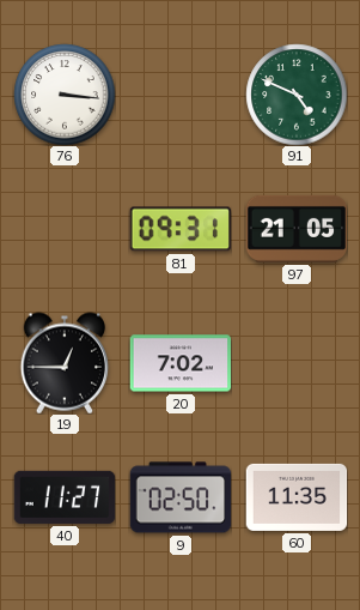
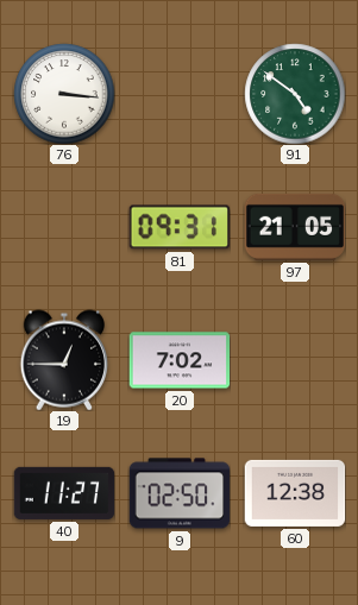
91: 4:49 -> 4:51 (295, 94)
60: 11:35 -> 12:38 (295, 493)
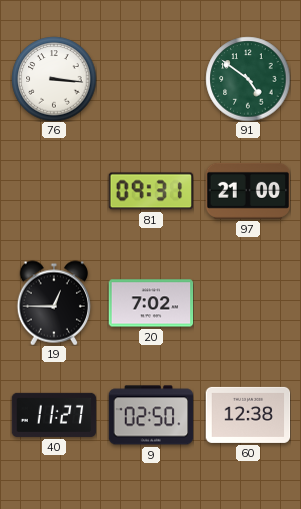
97: 21:05 -> 21:00 (248, 191)
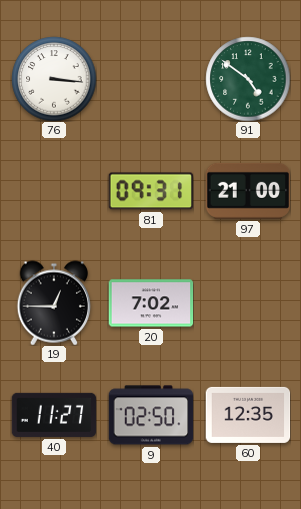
60: 12:38 -> 12:35 (248, 415)
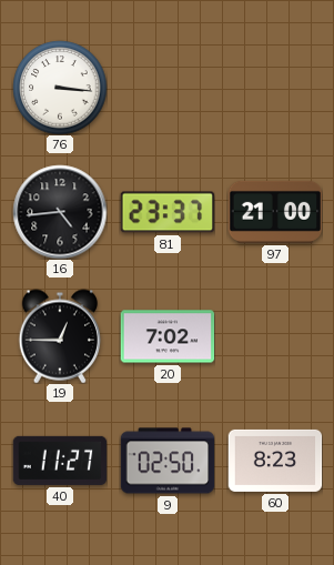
91: 4:51 -> none (248, 79)
16: none -> 4:44 (60, 212)
81: 09:31 -> 23:37 (166, 212)
60: 12:35 -> 8:23 (275, 461)
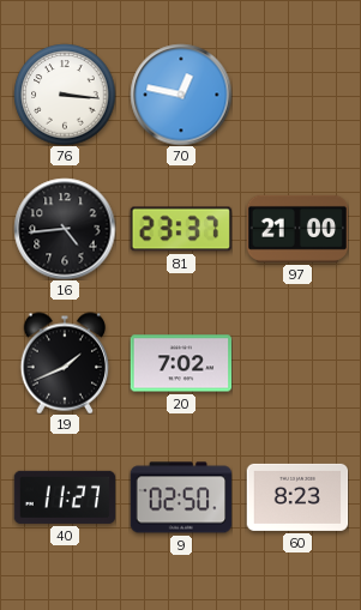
70: none -> 12:47 (181, 95)
19: 12:45 -> 1:41 (65, 363)
